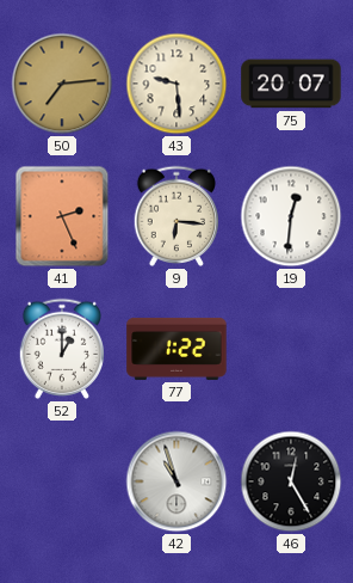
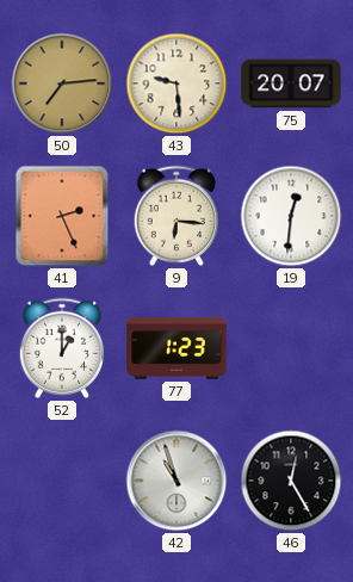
77: 1:22 -> 1:23 (176, 348)
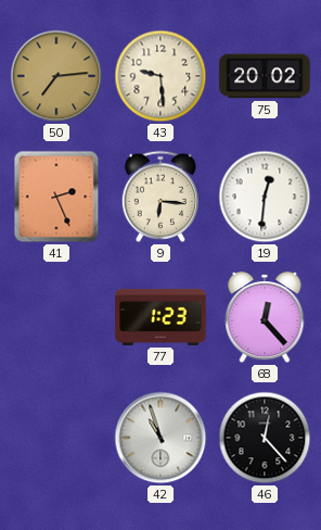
75: 20:07 -> 20:02 (265, 76)
52: 1:00 -> none (62, 348)
68: none -> 12:23 (265, 317)
46: 12:25 -> 12:23 (265, 438)
